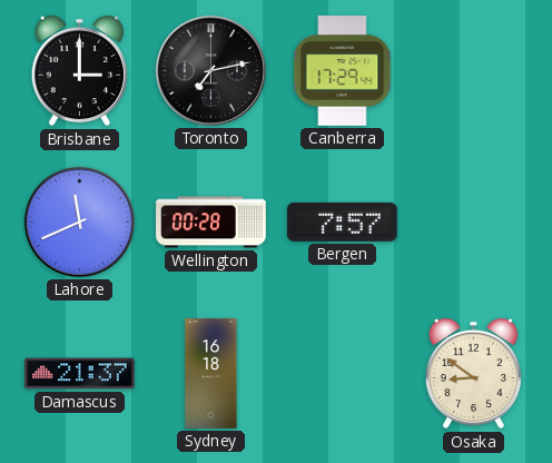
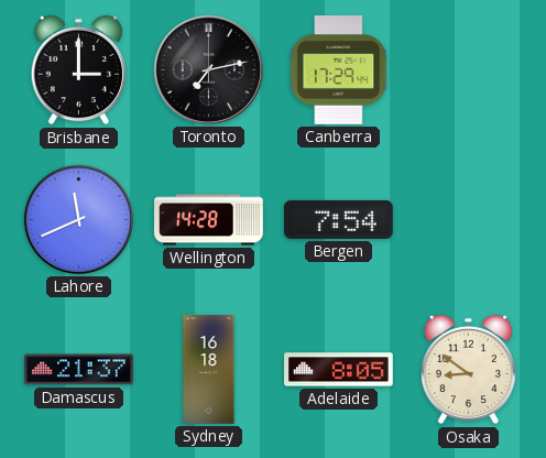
Wellington: 00:28 -> 14:28 (209, 220)
Bergen: 7:57 -> 7:54 (339, 219)
Adelaide: none -> 8:05 (339, 370)
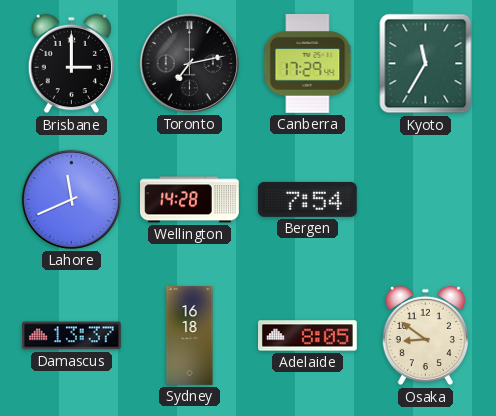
Kyoto: none -> 11:35 (426, 64)
Damascus: 21:37 -> 13:37 (72, 336)
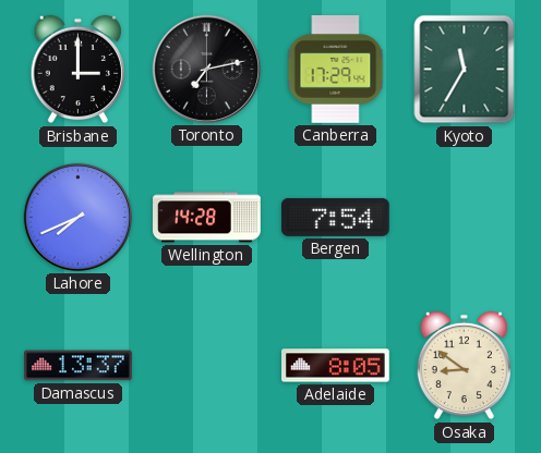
Lahore: 11:41 -> 7:41 (77, 217)
Sydney: 16:18 -> none (190, 336)
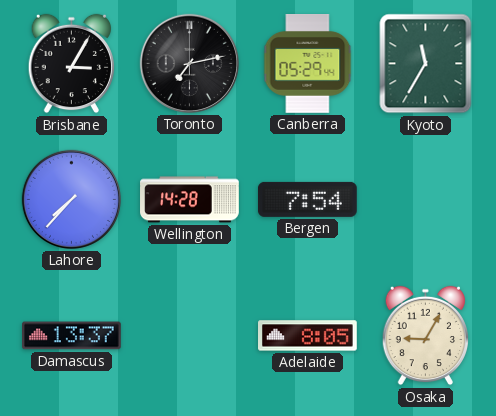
Brisbane: 3:00 -> 3:05 (71, 64)
Canberra: 17:29 -> 05:29 (308, 64)
Lahore: 7:41 -> 7:37 (71, 199)
Osaka: 8:51 -> 9:05 (425, 336)
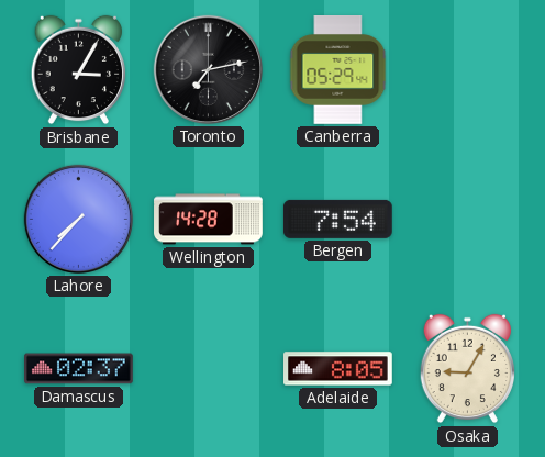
Kyoto: 11:35 -> none (426, 64)
Damascus: 13:37 -> 02:37 (79, 369)
